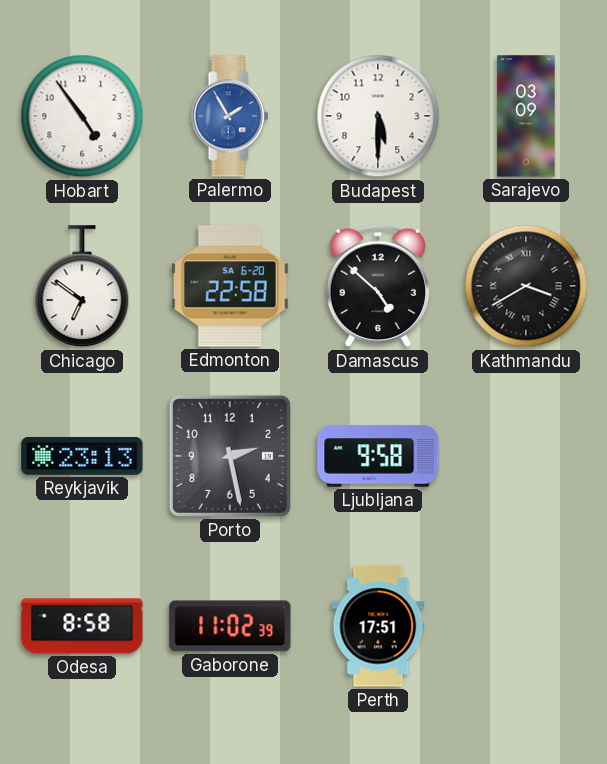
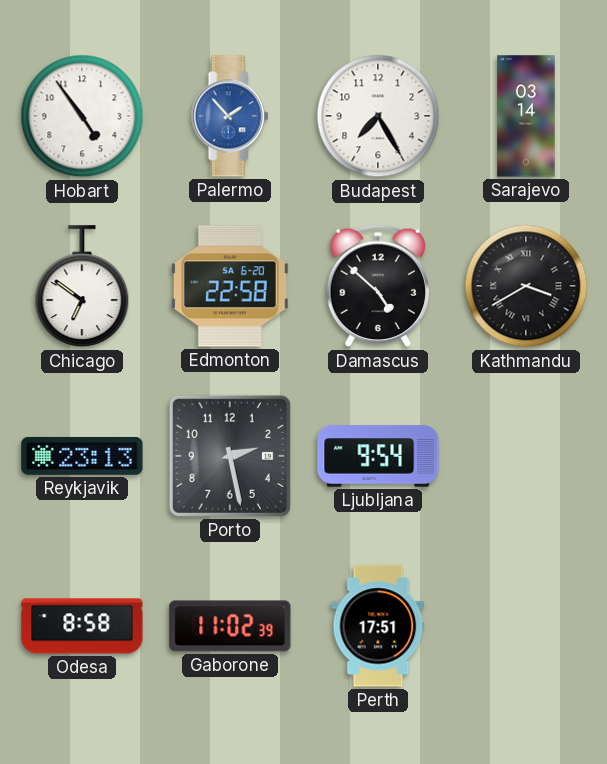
Palermo: 1:55 -> 1:53 (230, 116)
Budapest: 5:30 -> 7:25 (378, 116)
Sarajevo: 03:09 -> 03:14 (526, 116)
Ljubljana: 9:58 -> 9:54 (378, 456)
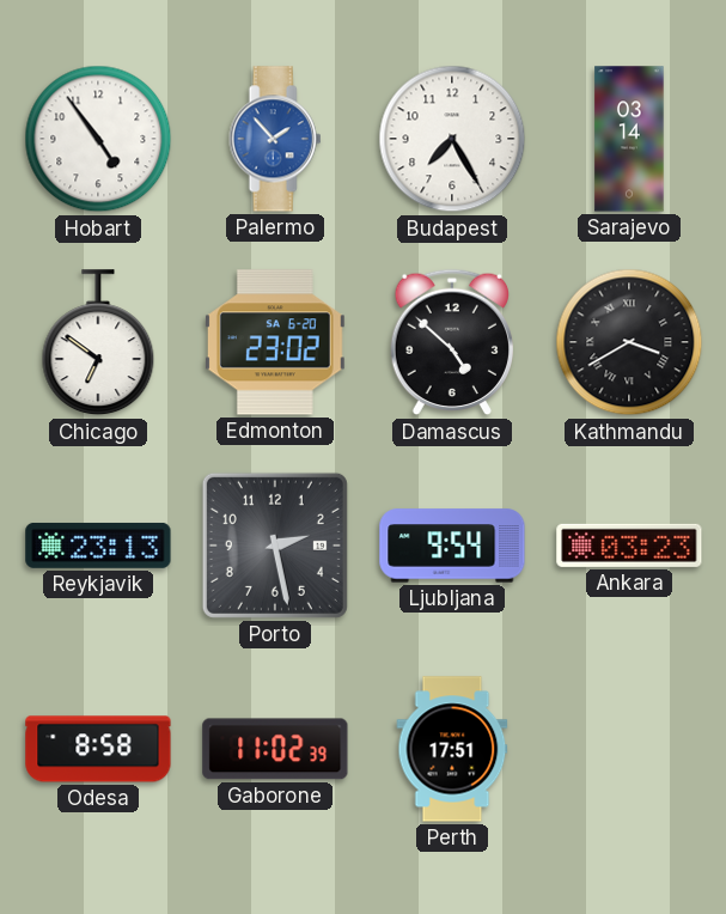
Edmonton: 22:58 -> 23:02 (275, 342)
Ankara: none -> 03:23 (629, 546)
